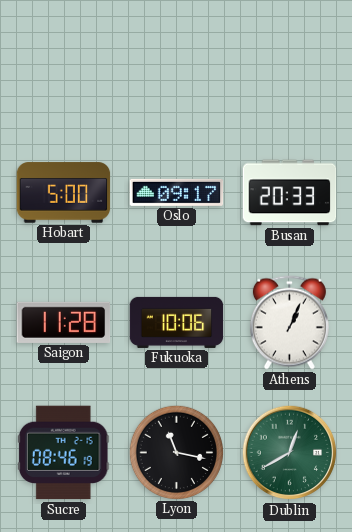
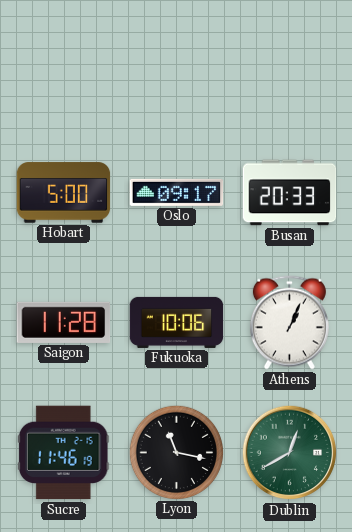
Sucre: 08:46 -> 11:46 (63, 453)
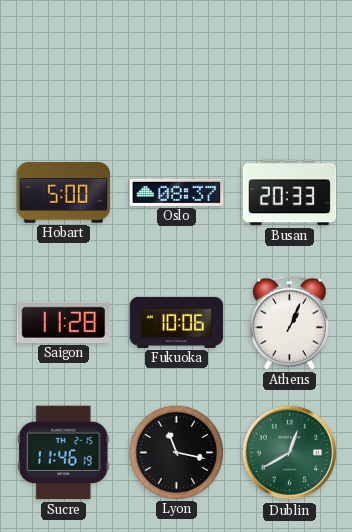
Oslo: 09:17 -> 08:37 (177, 192)
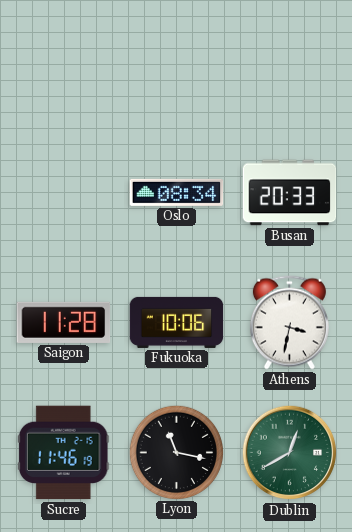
Hobart: 5:00 -> none (64, 193)
Oslo: 08:37 -> 08:34 (177, 192)
Athens: 1:04 -> 3:32 (289, 323)
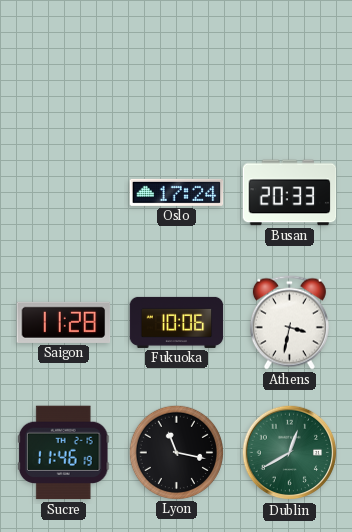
Oslo: 08:34 -> 17:24 (177, 192)
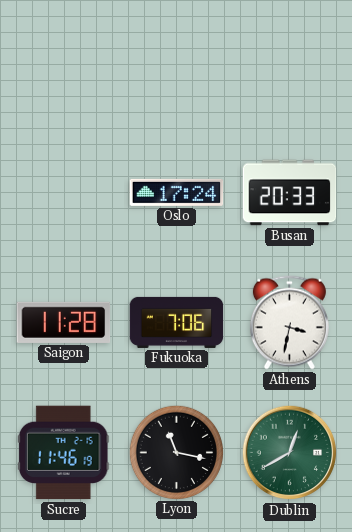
Fukuoka: 10:06 -> 7:06 (177, 322)
